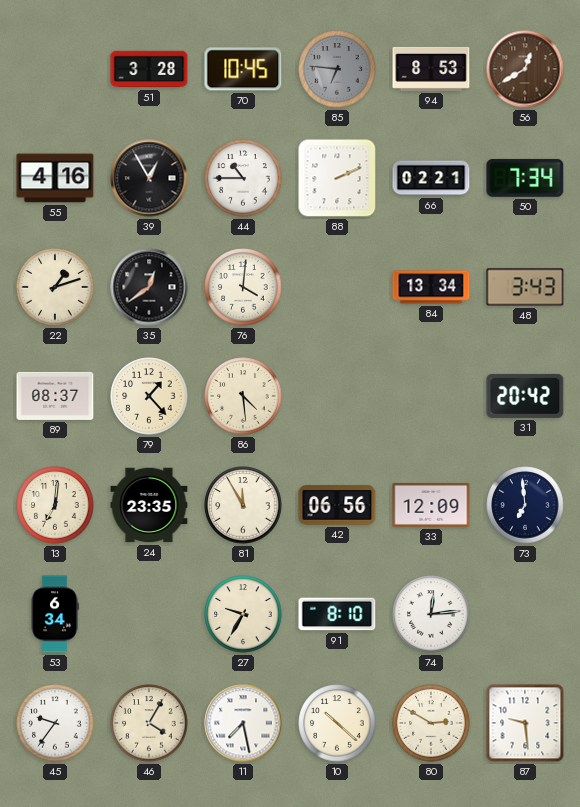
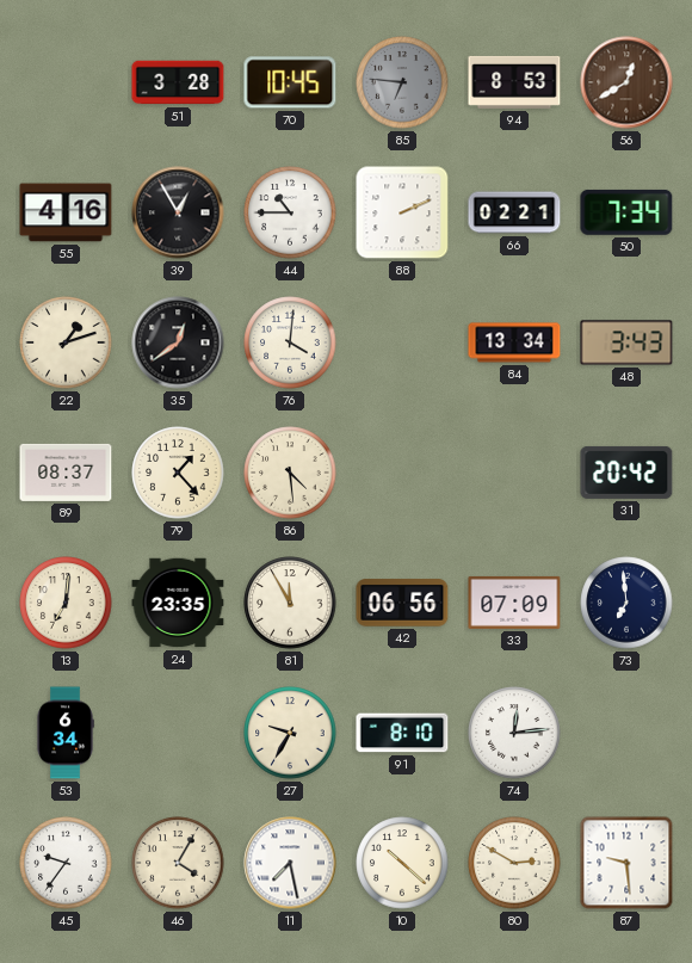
33: 12:09 -> 07:09 (514, 603)
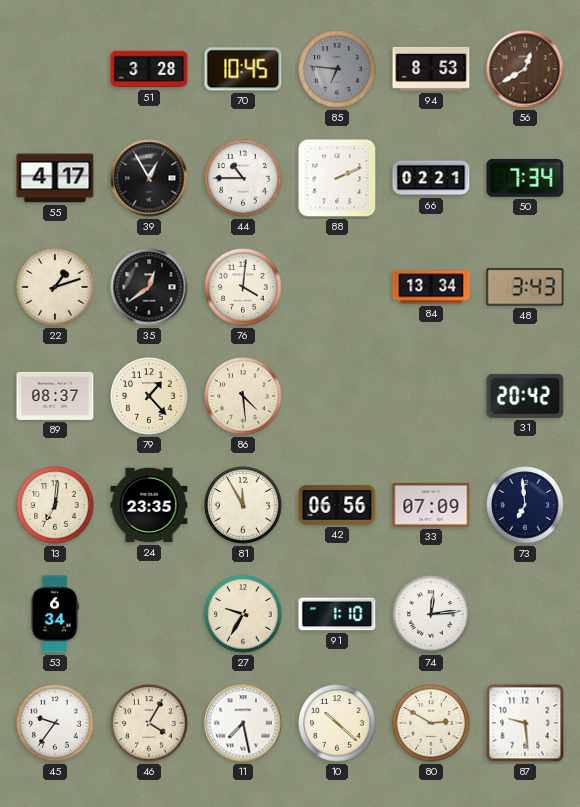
55: 4:16 -> 4:17 (55, 178)
91: 8:10 -> 1:10 (337, 614)
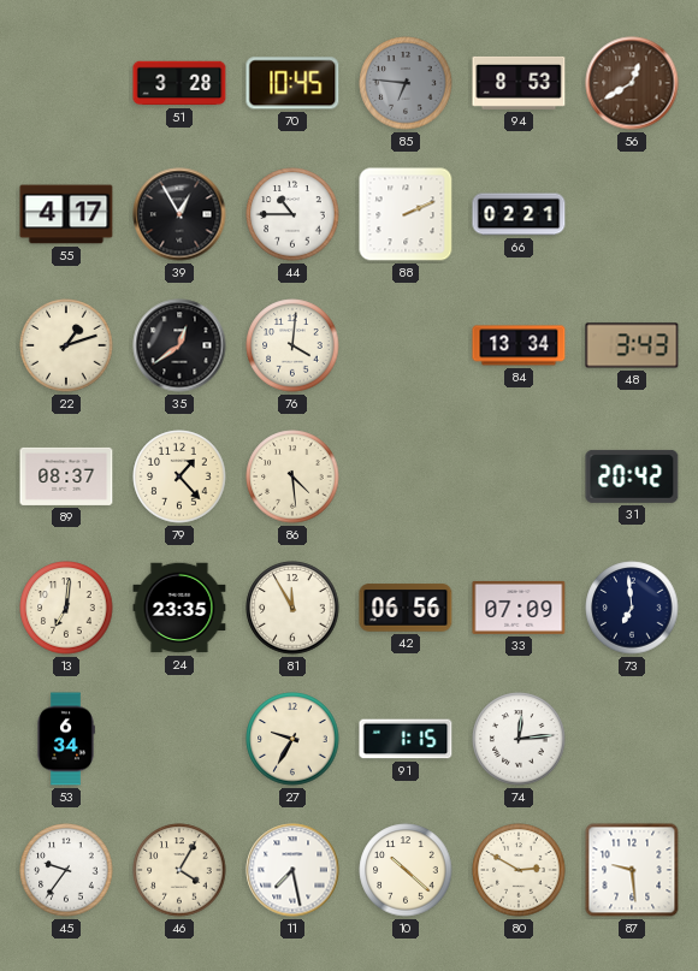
50: 7:34 -> none (525, 178)
91: 1:10 -> 1:15 (406, 739)
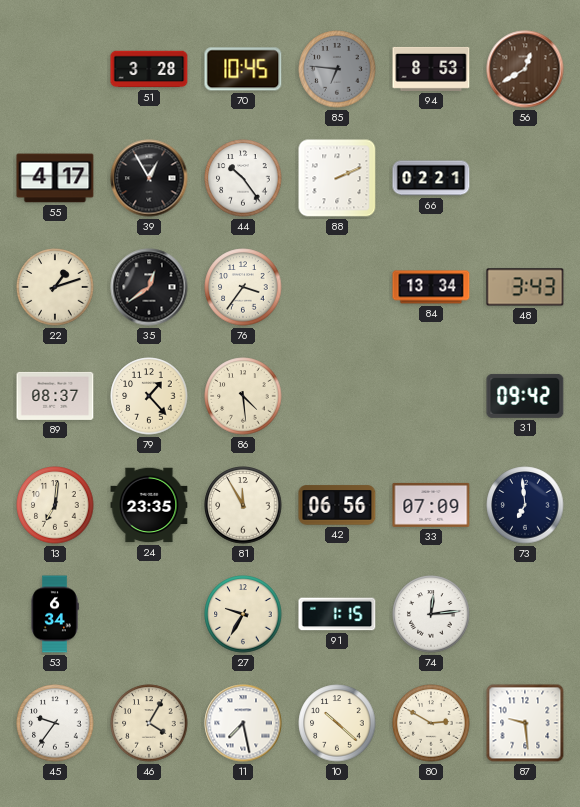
44: 10:45 -> 10:24 (243, 178)
76: 4:01 -> 3:36 (243, 287)
31: 20:42 -> 09:42 (525, 396)
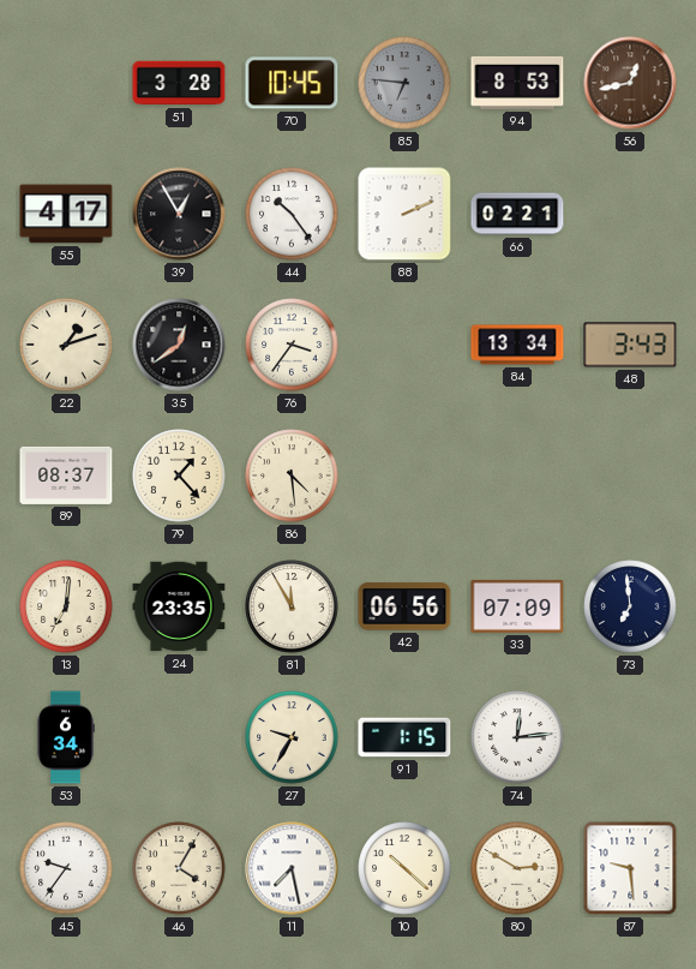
56: 12:40 -> 12:43 (630, 83)
31: 09:42 -> none (525, 396)
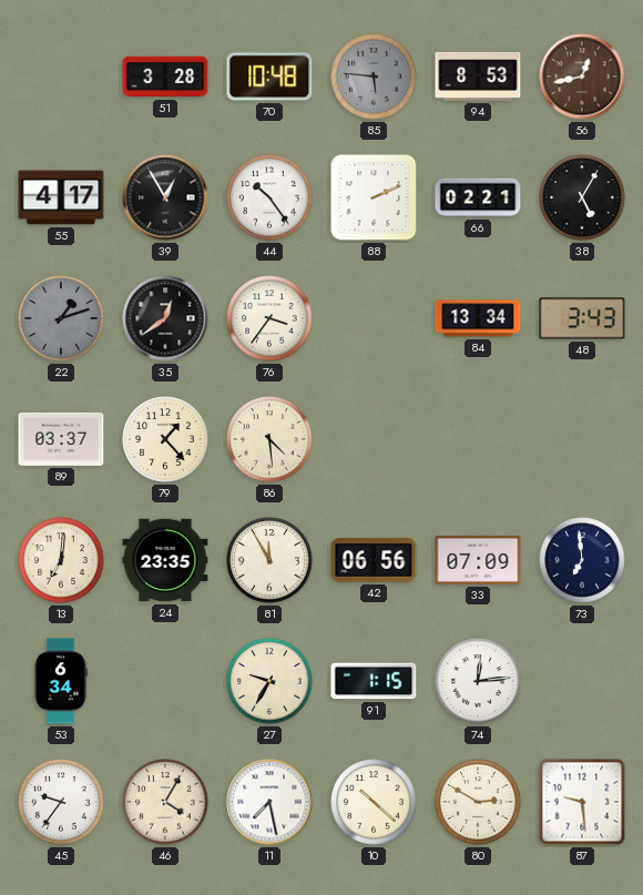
70: 10:45 -> 10:48 (269, 77)
85: 6:46 -> 5:46 (374, 77)
38: none -> 5:05 (582, 197)
22 dial: cream -> grey (61, 318)
89: 08:37 -> 03:37 (61, 439)
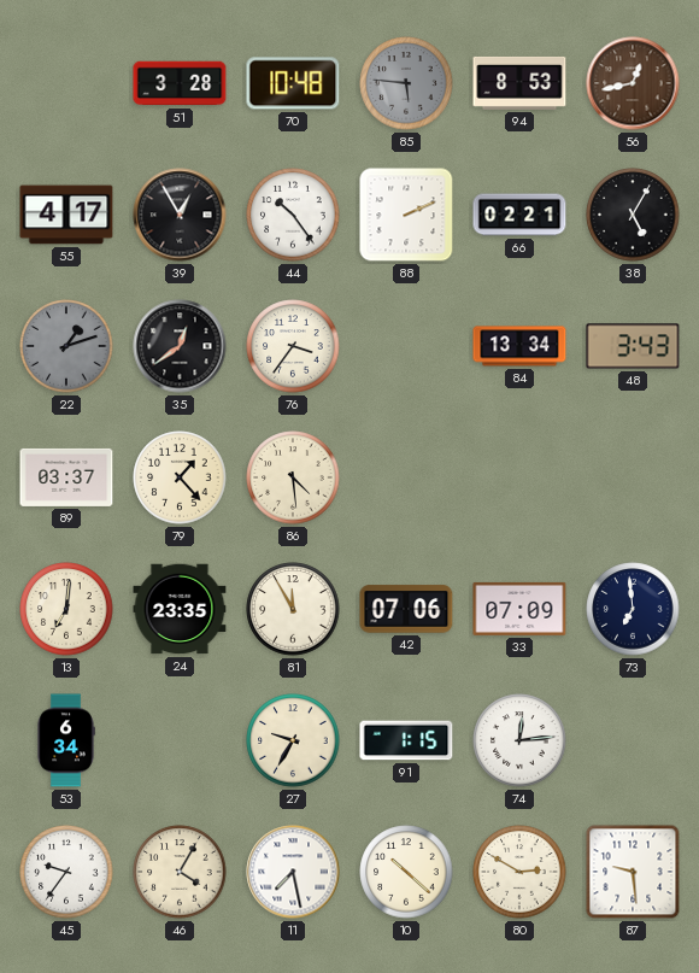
42: 06:56 -> 07:06 (406, 609)
